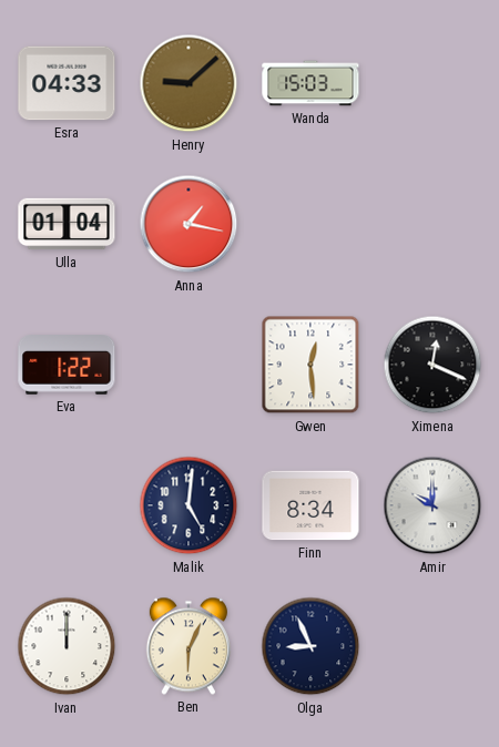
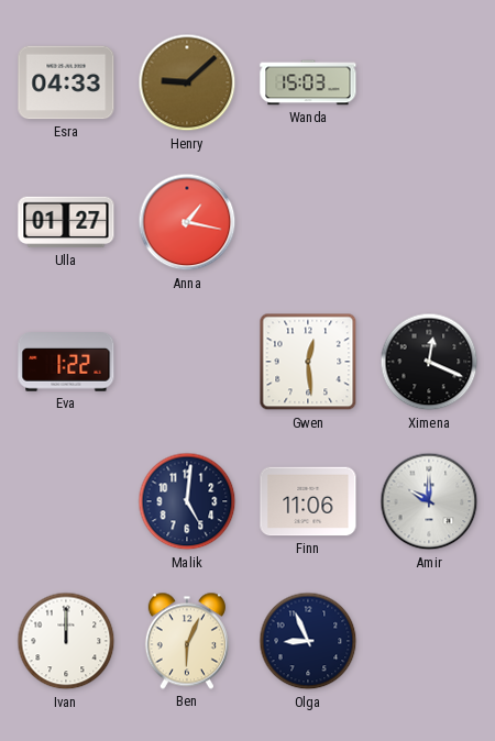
Ulla: 01:04 -> 01:27 (66, 222)
Finn: 8:34 -> 11:06 (308, 501)
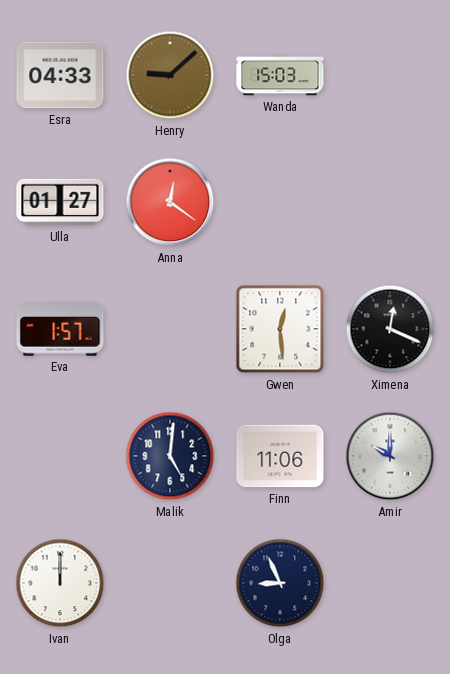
Anna: 1:17 -> 12:21 (170, 202)
Eva: 1:22 -> 1:57 (60, 330)
Ben: 6:04 -> none (187, 641)
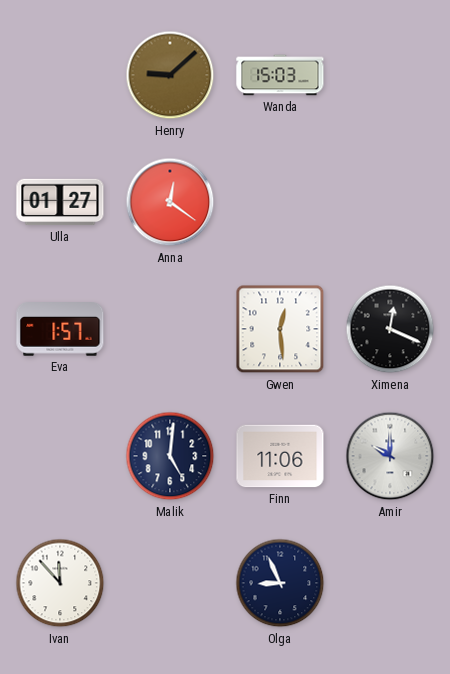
Esra: 04:33 -> none (60, 75)
Ivan: 12:00 -> 11:53 (60, 583)
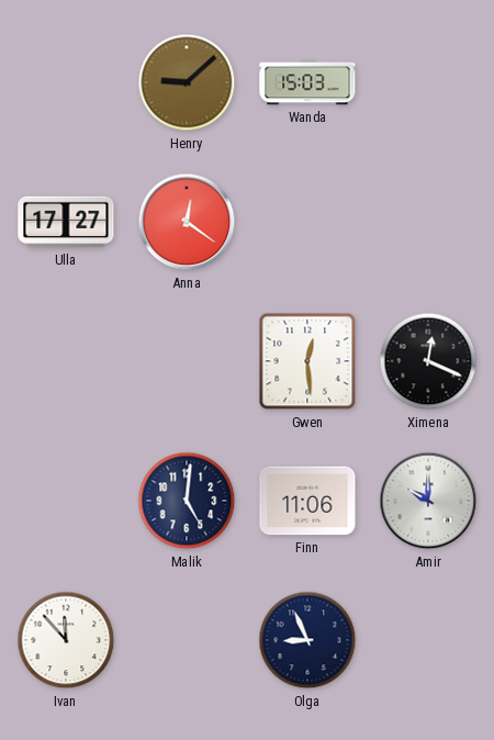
Ulla: 01:27 -> 17:27 (66, 222)
Eva: 1:57 -> none (60, 330)
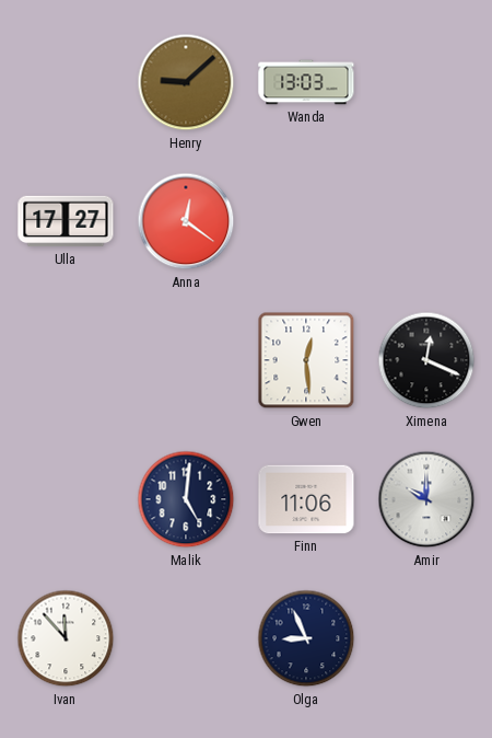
Wanda: 15:03 -> 13:03 (306, 82)
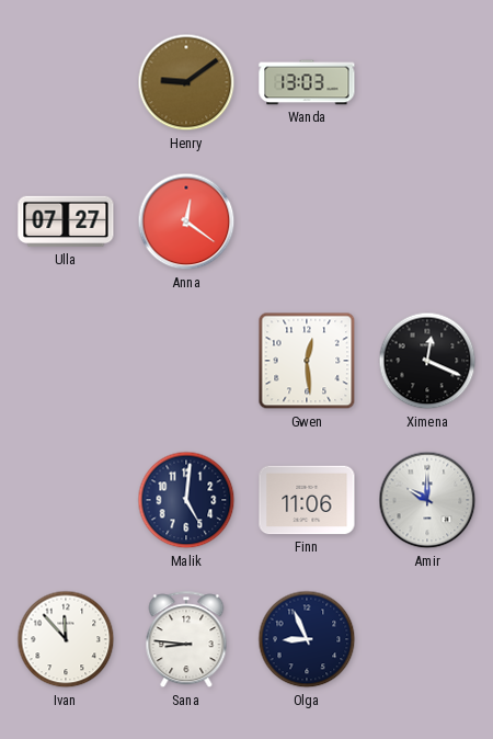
Henry: 9:08 -> 9:09 (186, 82)
Ulla: 17:27 -> 07:27 (66, 221)
Sana: none -> 8:46 (186, 640)
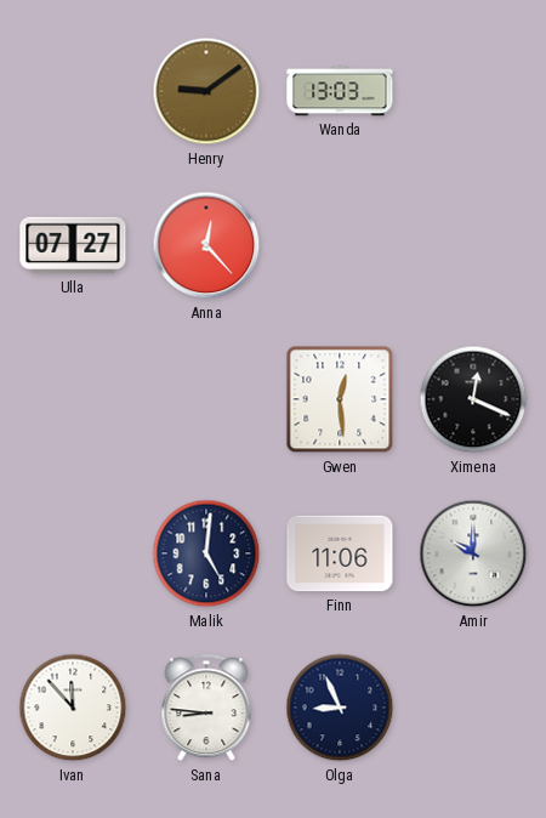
Anna: 12:21 -> 12:23 (206, 245)
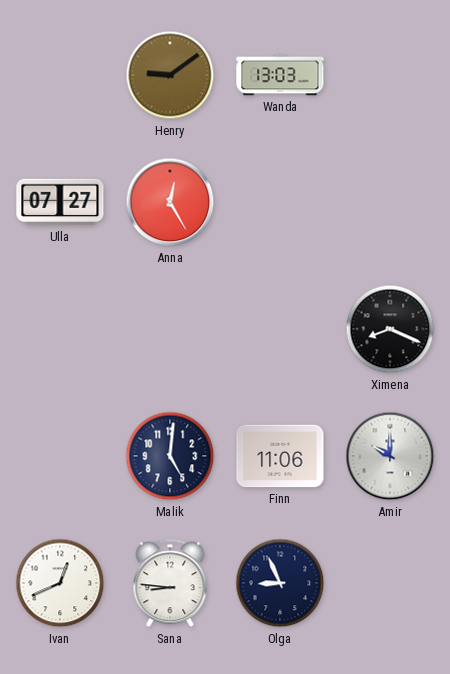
Anna: 12:23 -> 12:25 (170, 202)
Gwen: 12:29 -> none (340, 399)
Ximena: 12:19 -> 8:19 (390, 329)
Ivan: 11:53 -> 12:41 (60, 583)
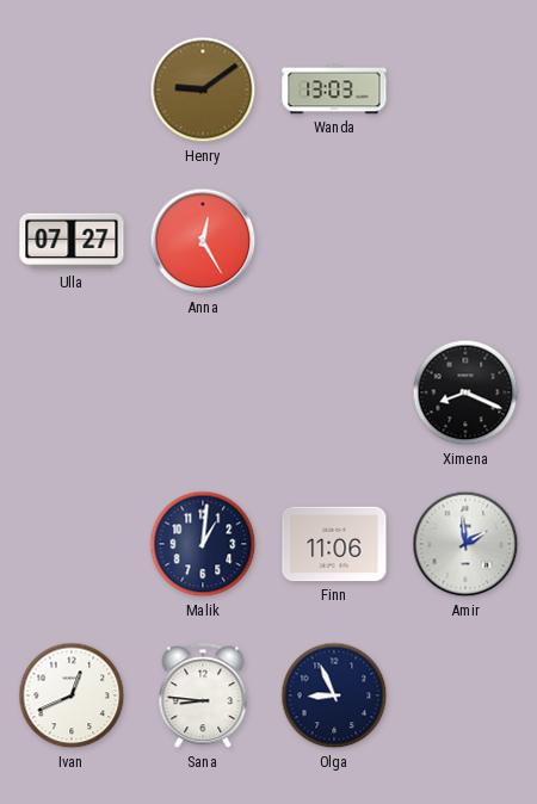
Malik: 5:01 -> 1:01 (203, 544)
Amir: 10:00 -> 1:59 (465, 544)
